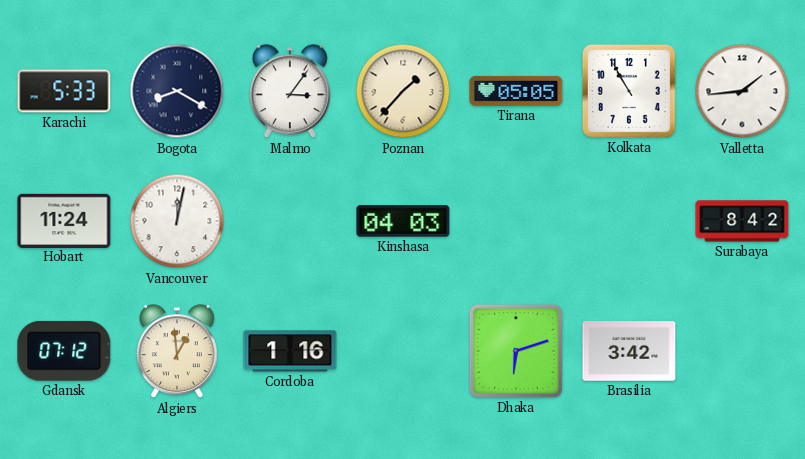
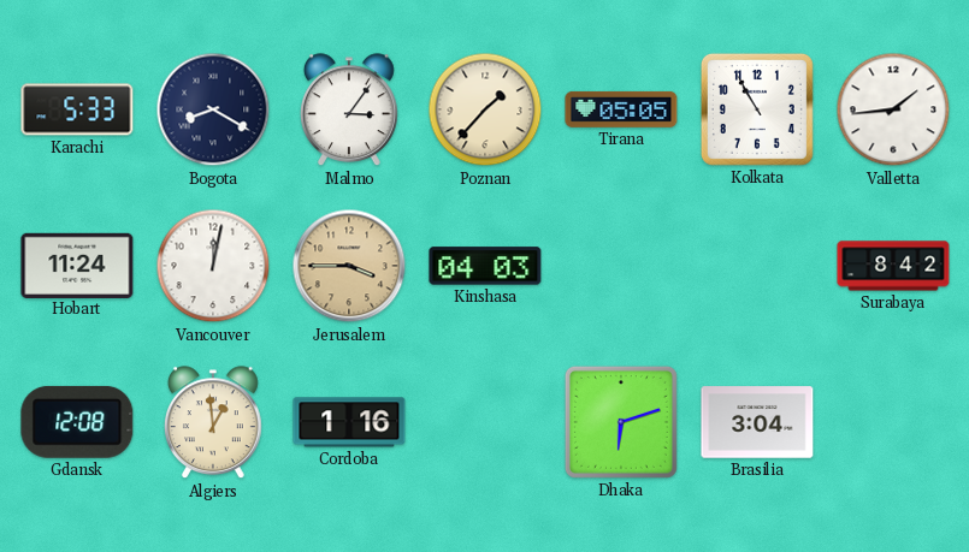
Jerusalem: none -> 3:45 (349, 266)
Gdansk: 07:12 -> 12:08 (77, 422)
Brasilia: 3:42 -> 3:04 (757, 422)
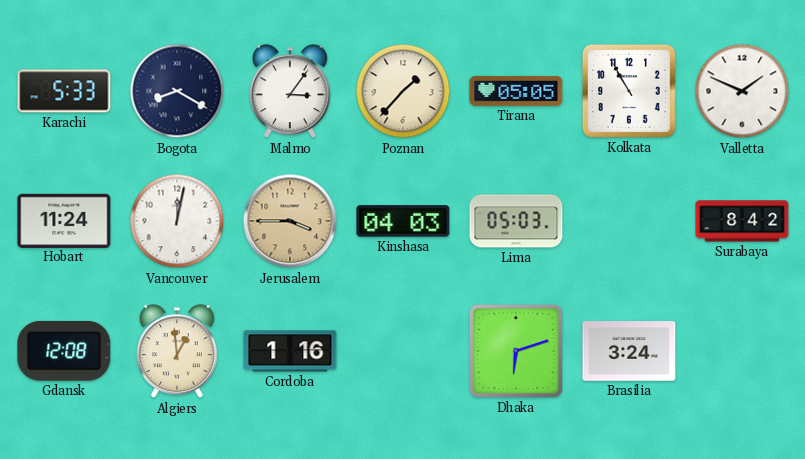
Valletta: 1:44 -> 1:49 (742, 91)
Lima: none -> 05:03 (516, 221)
Brasilia: 3:04 -> 3:24 (629, 351)
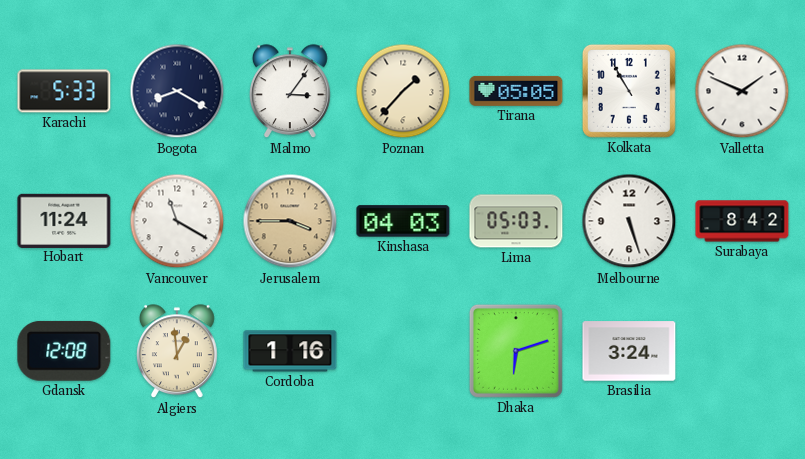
Vancouver: 12:02 -> 11:20 (177, 221)
Melbourne: none -> 5:27 (629, 221)
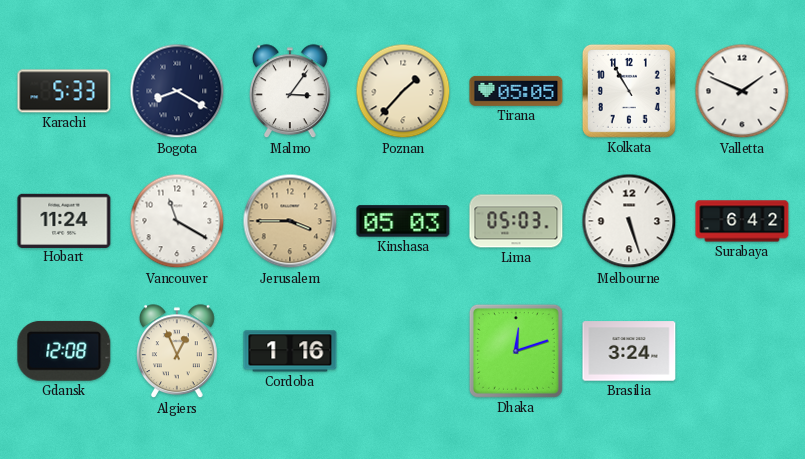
Kinshasa: 04:03 -> 05:03 (403, 221)
Surabaya: 8:42 -> 6:42 (742, 221)
Algiers: 12:59 -> 12:56 (178, 352)
Dhaka: 6:12 -> 12:12 (516, 351)
